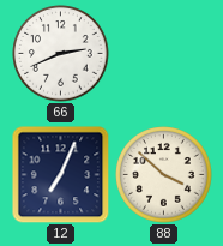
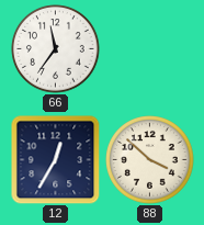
66: 2:41 -> 11:36 (56, 49)
12: 7:04 -> 12:35 (56, 160)
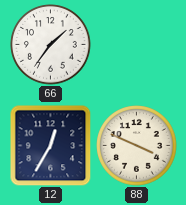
66: 11:36 -> 1:36 (51, 45)
88: 3:52 -> 3:49 (137, 146)
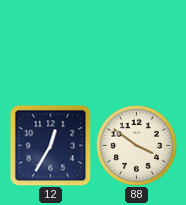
66: 1:36 -> none (51, 45)
88: 3:49 -> 3:51 (137, 146)
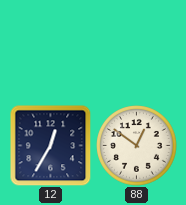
88: 3:51 -> 12:51 (137, 146)
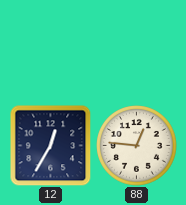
88: 12:51 -> 12:46 (137, 146)
